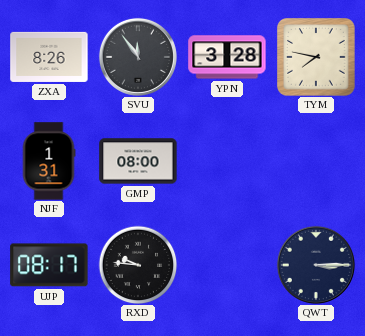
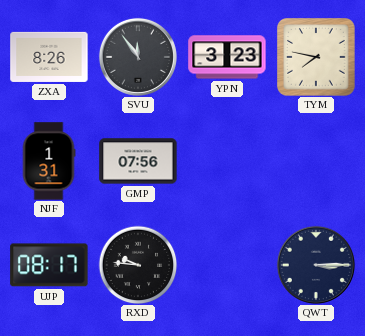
YPN: 3:28 -> 3:23 (227, 57)
GMP: 08:00 -> 07:56 (138, 161)
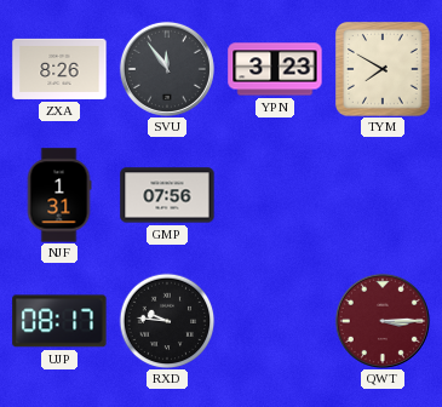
TYM: 7:47 -> 7:50 (384, 70)
QWT dial: navy -> burgundy (383, 321)
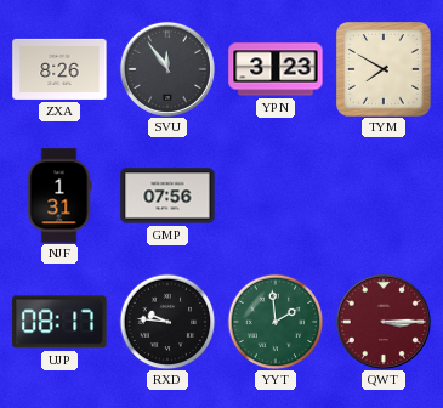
YYT: none -> 1:59 (276, 322)
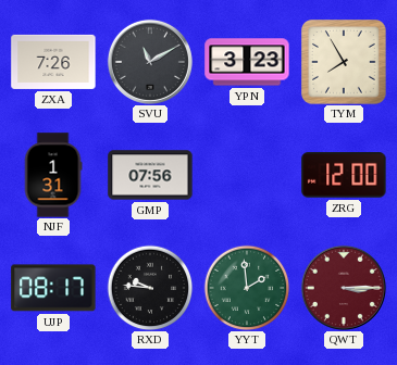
ZXA: 8:26 -> 7:26 (53, 62)
SVU: 11:54 -> 11:10 (150, 62)
TYM: 7:50 -> 7:55 (345, 63)
ZRG: none -> 12:00 (344, 175)
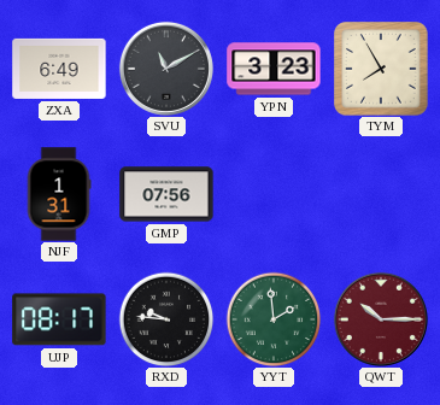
ZXA: 7:26 -> 6:49 (59, 69)
ZRG: 12:00 -> none (344, 175)
QWT: 3:15 -> 10:15 (381, 319)
